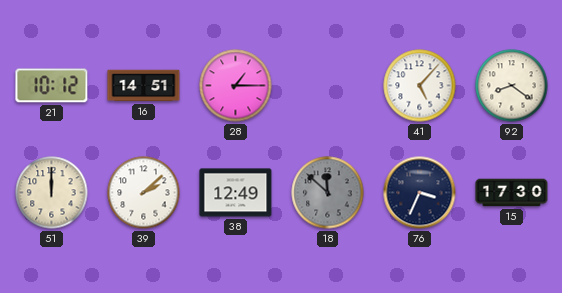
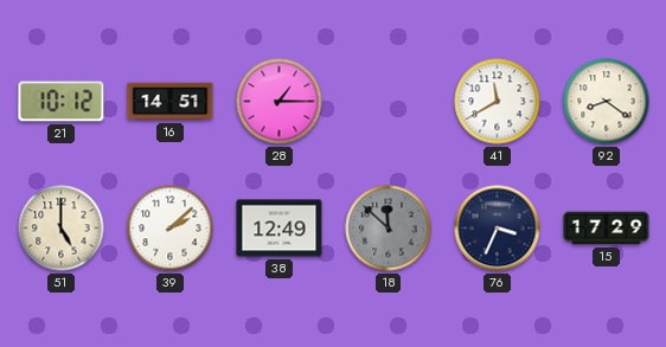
41: 5:07 -> 11:40 (498, 102)
51: 12:00 -> 5:00 (62, 229)
15: 17:30 -> 17:29 (607, 229)
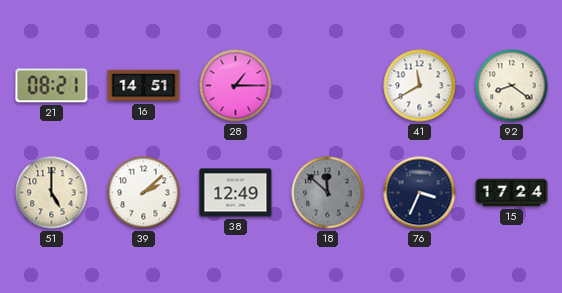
21: 10:12 -> 08:21 (52, 86)
15: 17:29 -> 17:24 (512, 193)
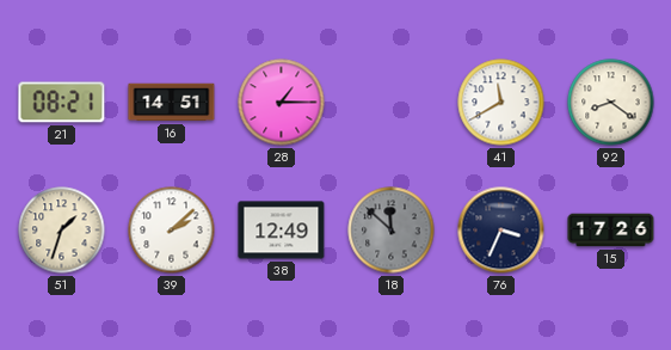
51: 5:00 -> 1:33 (62, 231)
15: 17:24 -> 17:26 (611, 231)
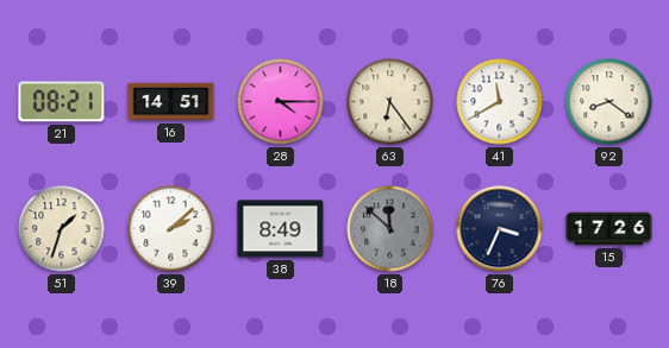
28: 1:15 -> 4:15 (281, 102)
63: none -> 6:24 (390, 102)
38: 12:49 -> 8:49 (281, 229)
